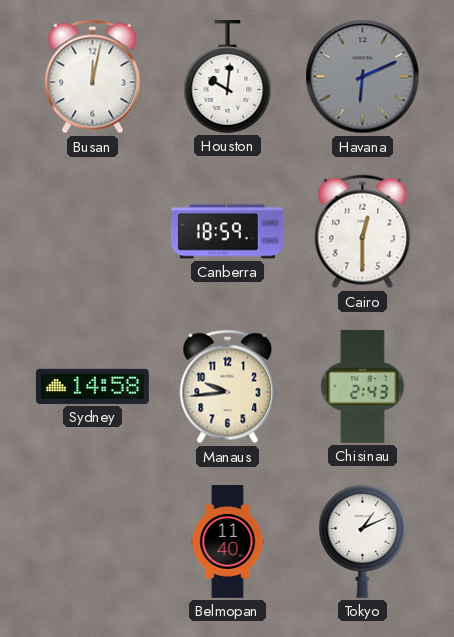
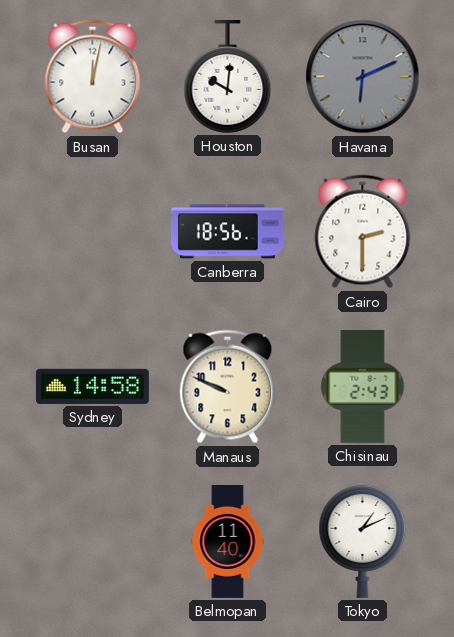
Canberra: 18:59 -> 18:56 (227, 232)
Cairo: 12:30 -> 2:30 (363, 232)
Manaus: 9:44 -> 9:49 (228, 387)
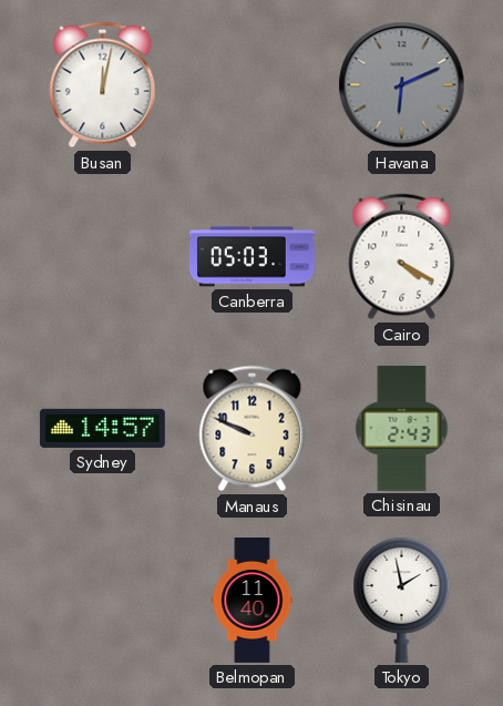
Houston: 10:01 -> none (228, 76)
Canberra: 18:56 -> 05:03 (251, 257)
Cairo: 2:30 -> 4:20 (402, 257)
Sydney: 14:58 -> 14:57 (102, 428)
Tokyo: 1:11 -> 1:58 (402, 600)
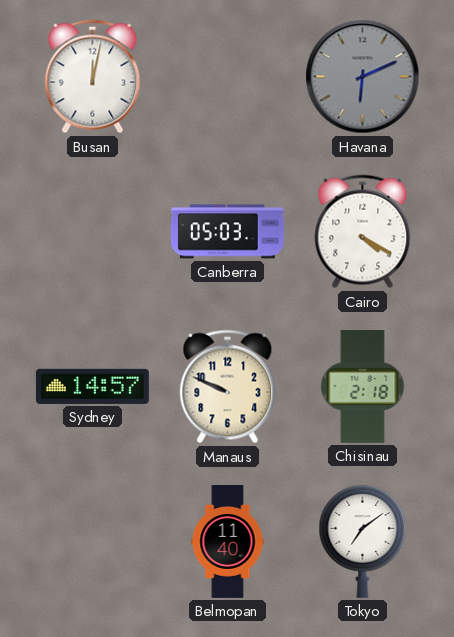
Chisinau: 2:43 -> 2:18 (363, 386)
Tokyo: 1:58 -> 7:09 (363, 541)
